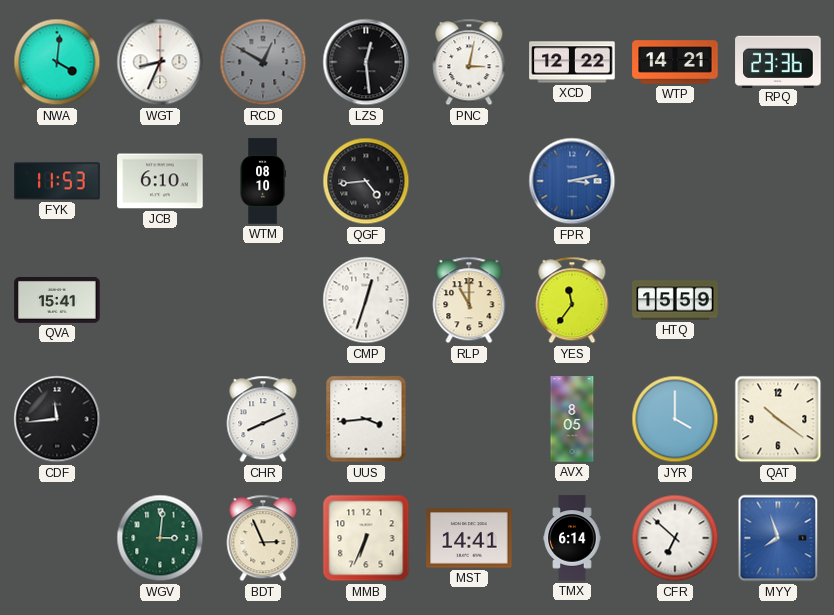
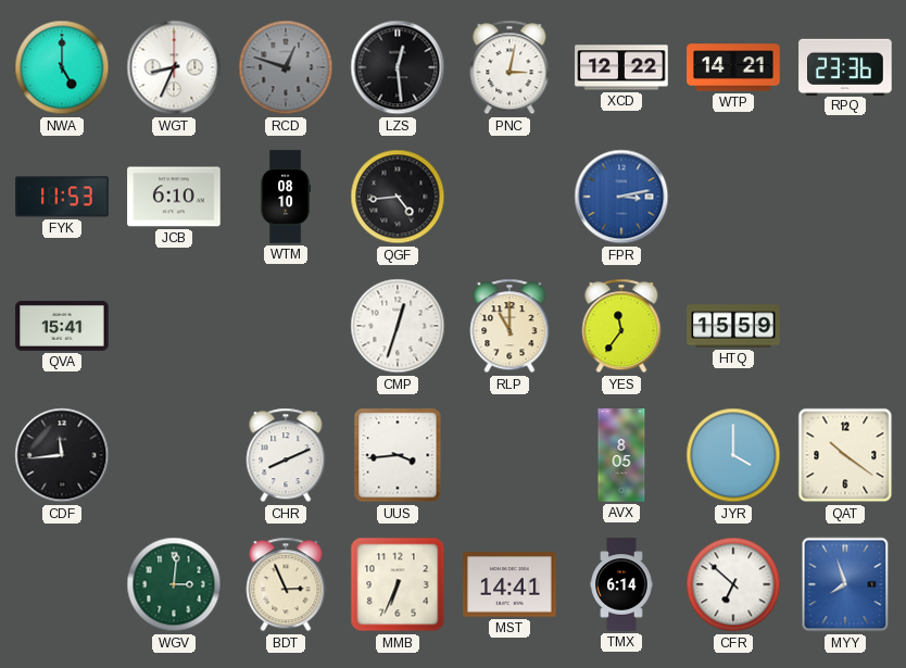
NWA: 4:01 -> 5:00 (62, 67)
RCD: 12:50 -> 12:48 (286, 67)
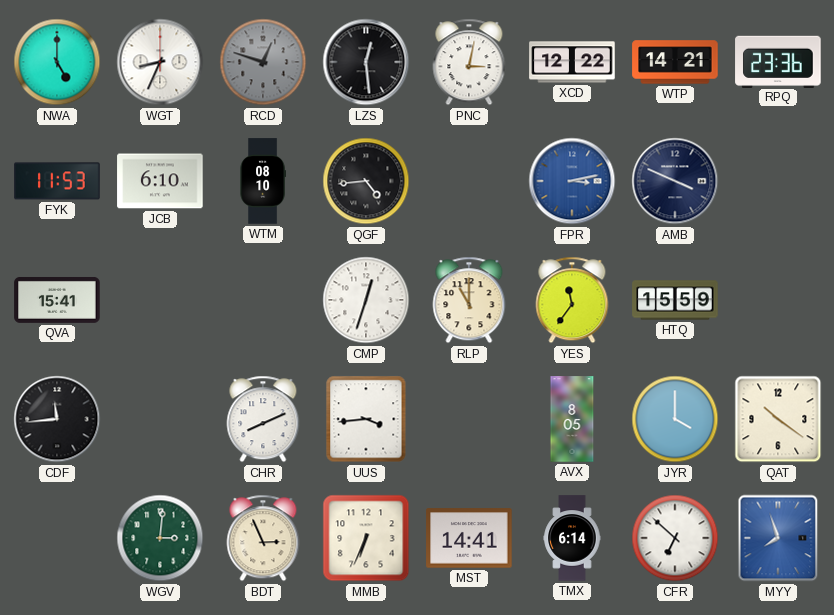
AMB: none -> 3:49 (675, 181)
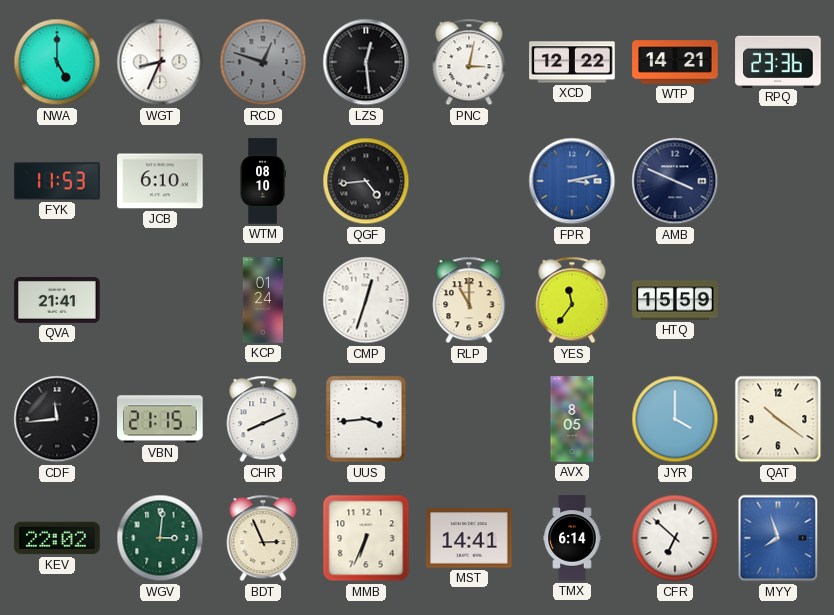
QVA: 15:41 -> 21:41 (57, 300)
KCP: none -> 01:24 (262, 300)
VBN: none -> 21:15 (160, 419)
KEV: none -> 22:02 (57, 538)
